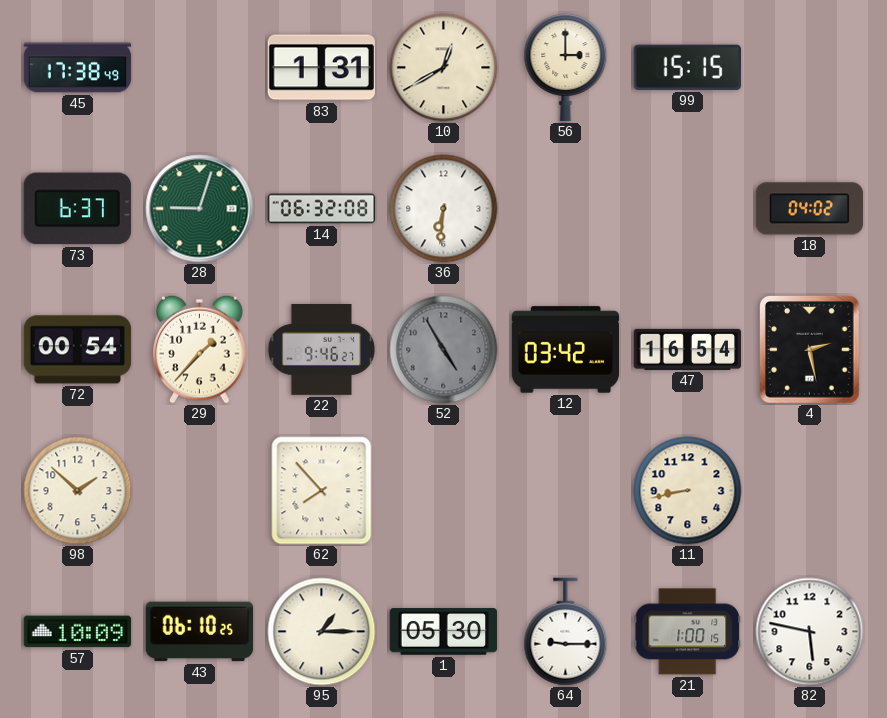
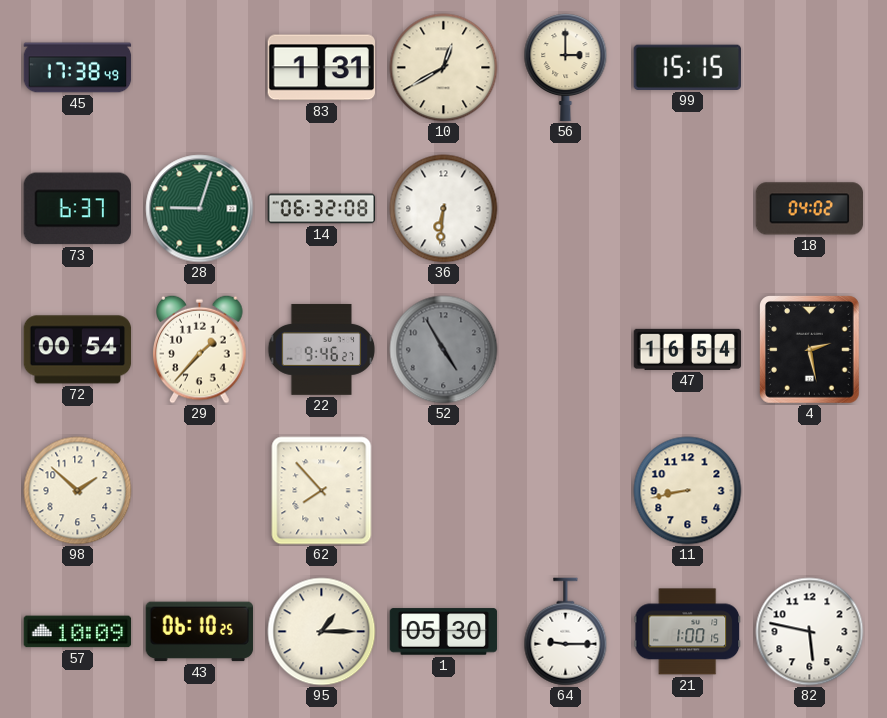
12: 03:42 -> none (566, 350)
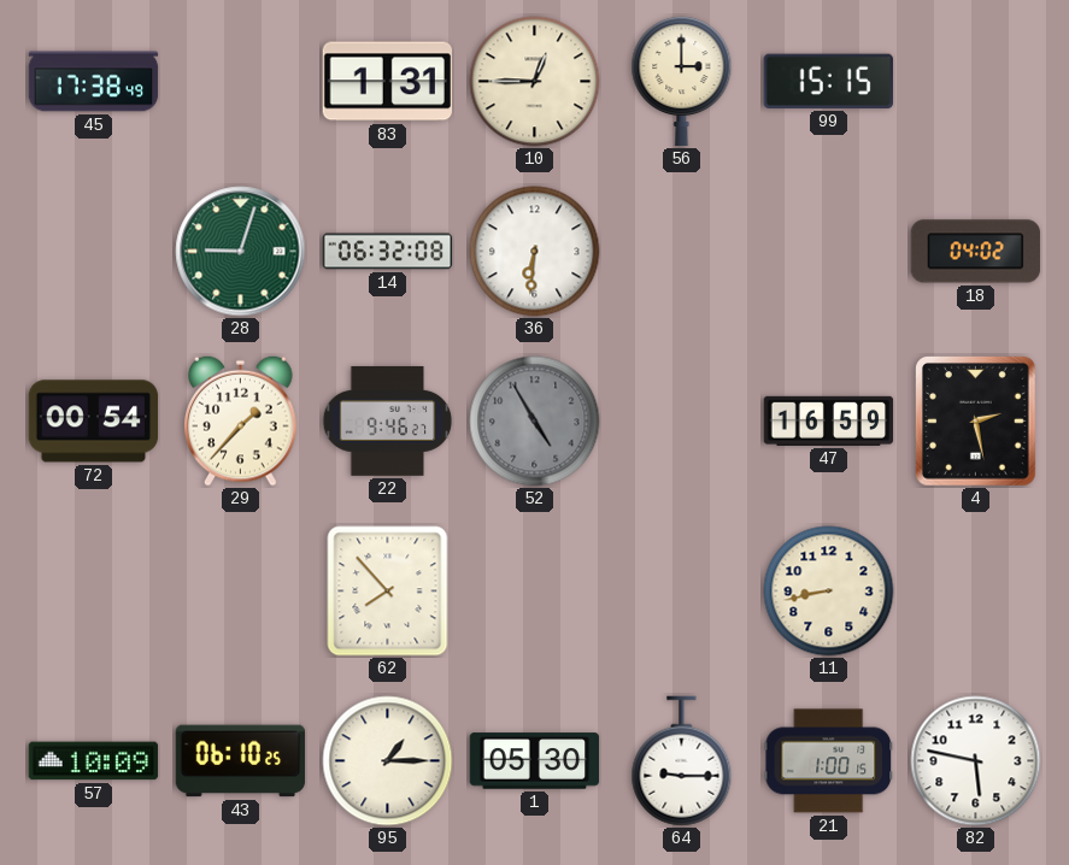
10: 12:40 -> 12:45 (535, 82)
73: 6:37 -> none (77, 209)
47: 16:54 -> 16:59 (829, 420)
98: 1:52 -> none (78, 491)
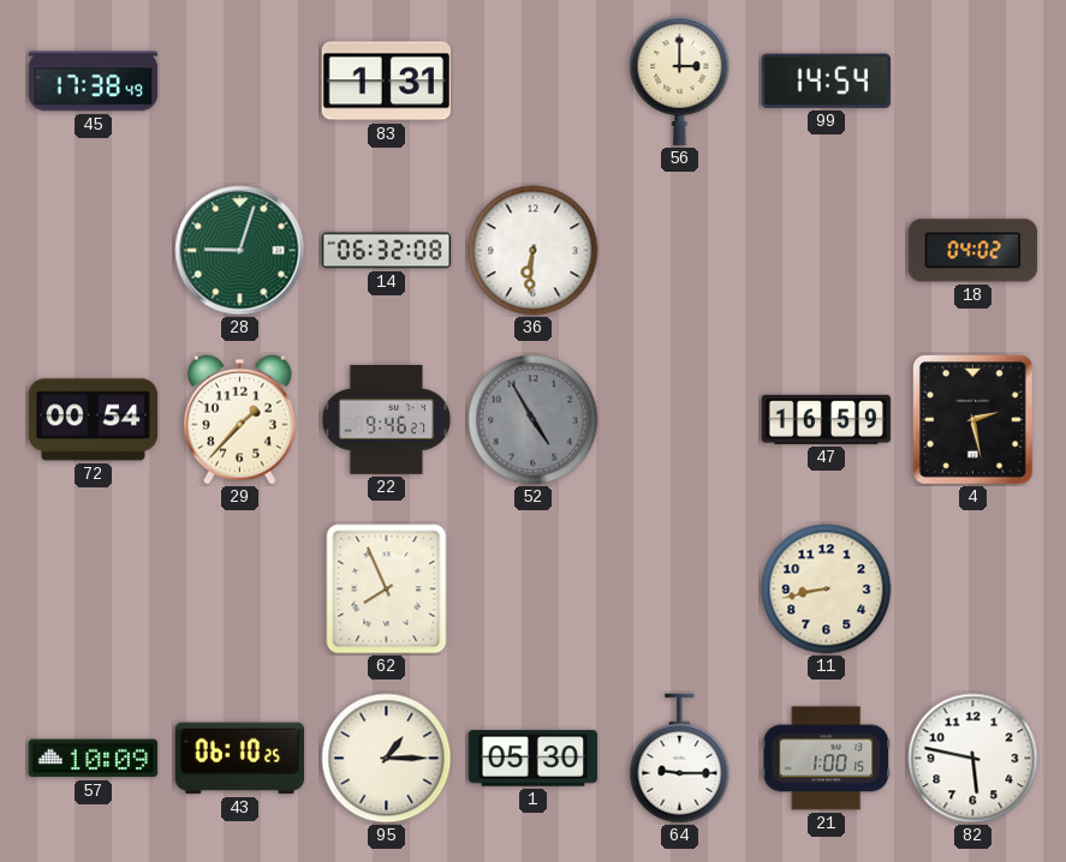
10: 12:45 -> none (535, 82)
99: 15:15 -> 14:54 (826, 80)
62: 7:53 -> 7:56 (387, 589)
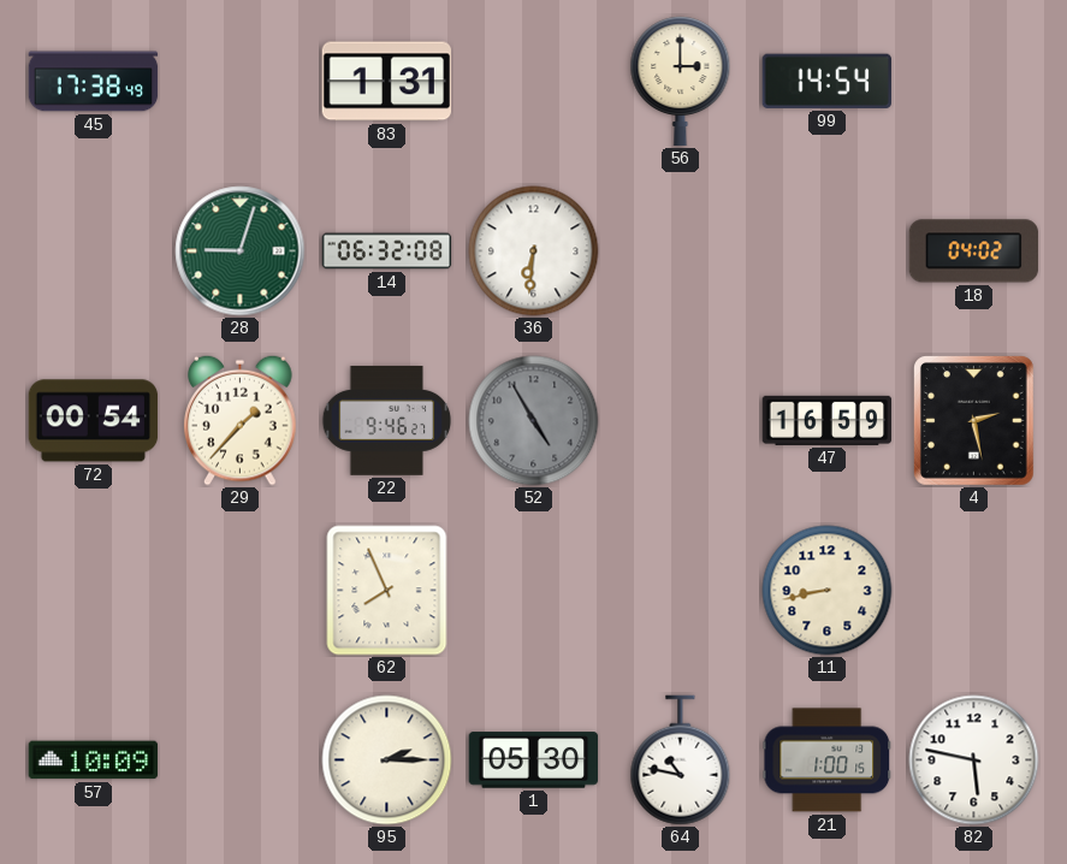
43: 06:10 -> none (240, 759)
95: 1:15 -> 2:15 (387, 761)
64: 9:15 -> 10:47 (681, 761)
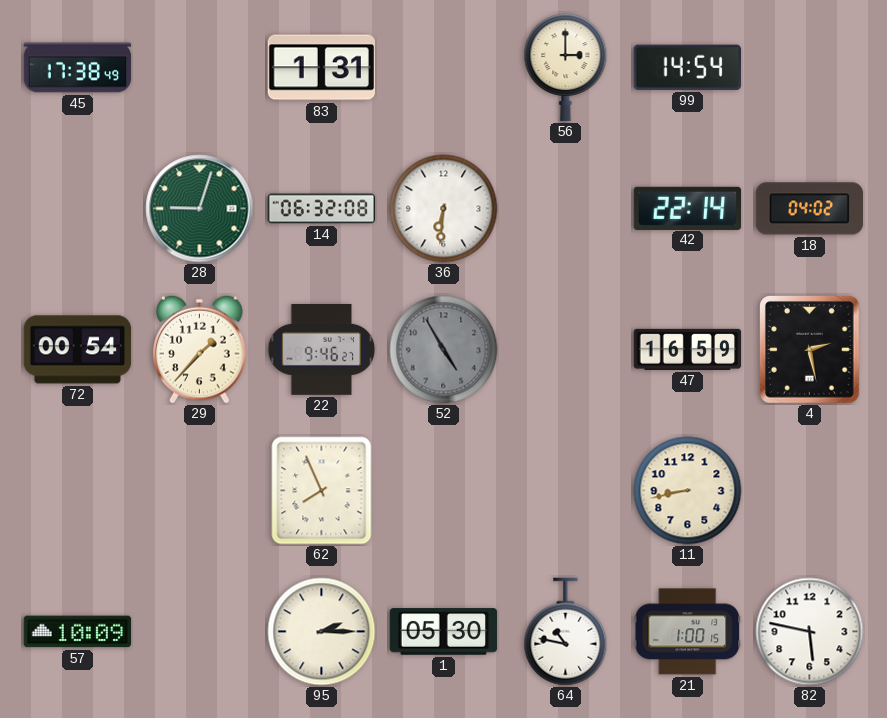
42: none -> 22:14 (688, 208)
